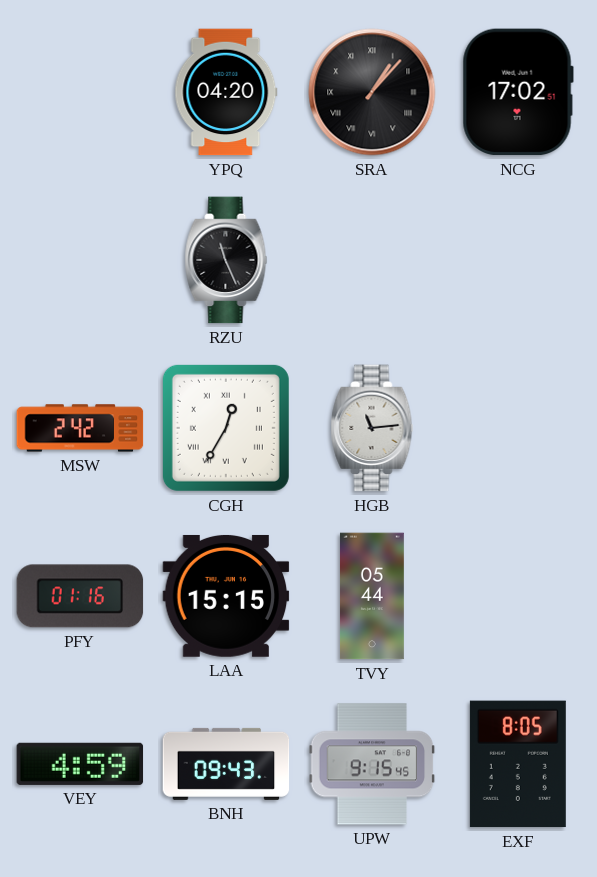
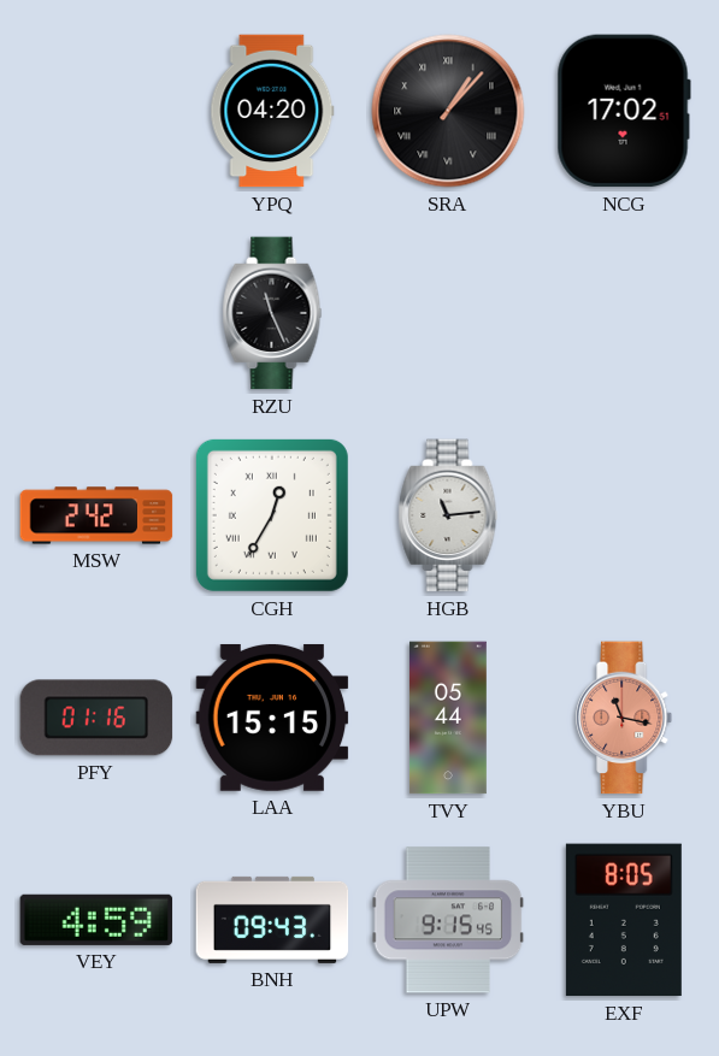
YBU: none -> 11:17 (625, 718)
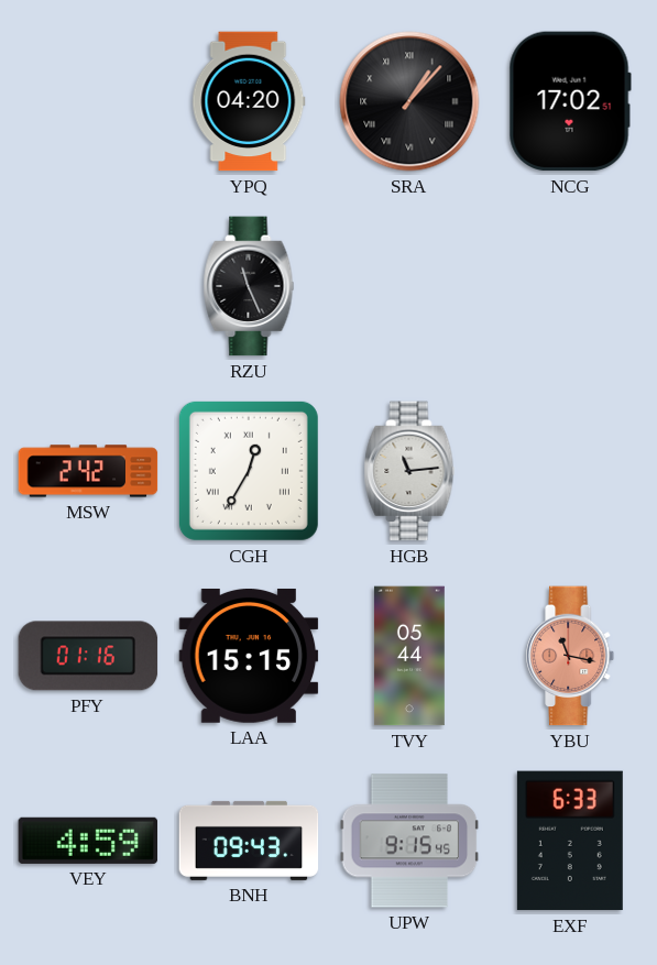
EXF: 8:05 -> 6:33 (570, 841)
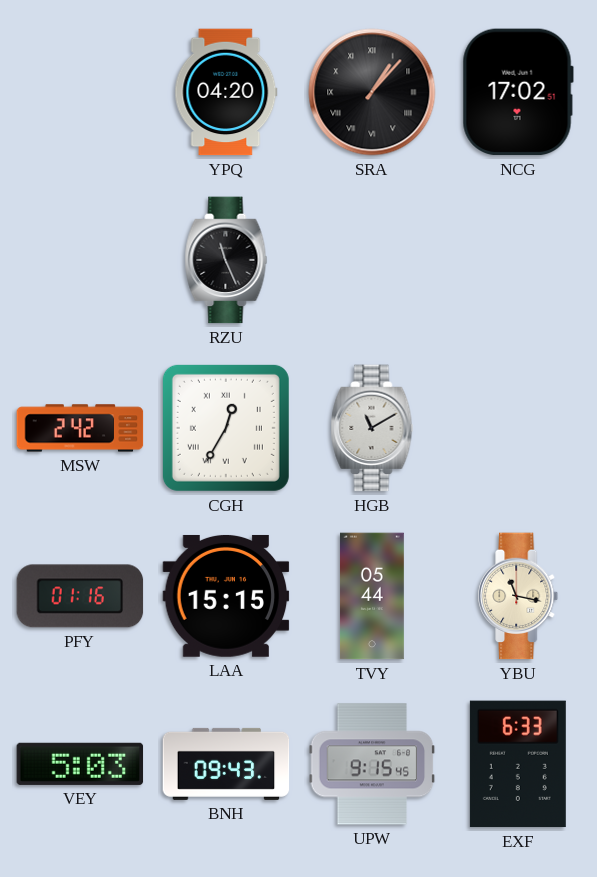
HGB: 11:14 -> 11:10 (372, 428)
YBU dial: salmon -> cream (519, 596)
VEY: 4:59 -> 5:03 (80, 764)
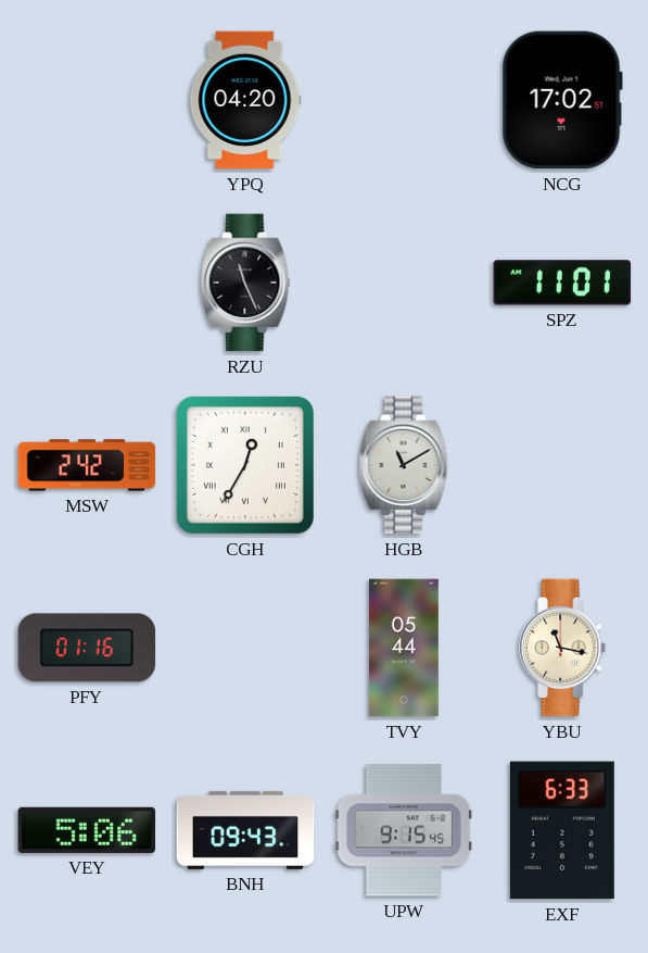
SRA: 1:07 -> none (372, 92)
SPZ: none -> 11:01 (562, 283)
LAA: 15:15 -> none (226, 596)
VEY: 5:03 -> 5:06 (87, 830)
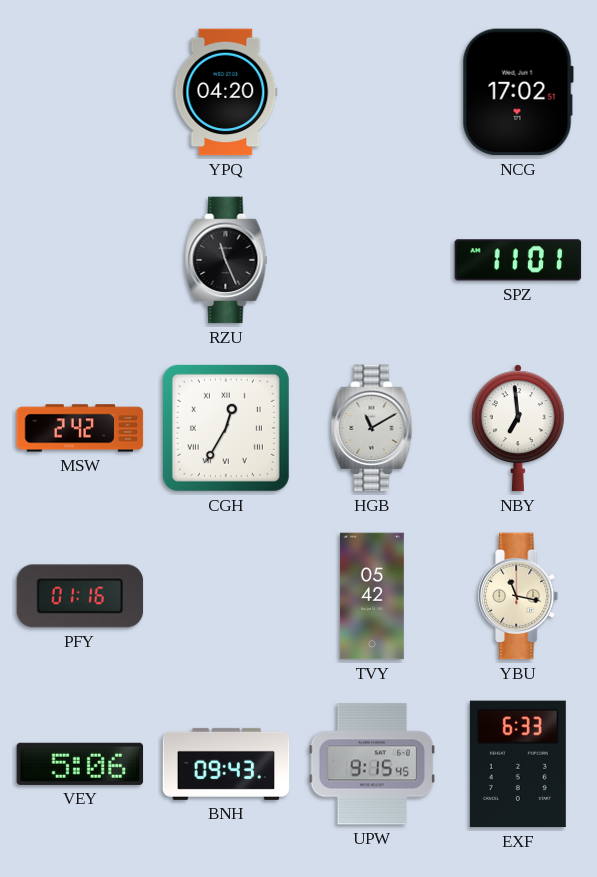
NBY: none -> 6:59 (518, 428)
TVY: 05:44 -> 05:42 (372, 596)
